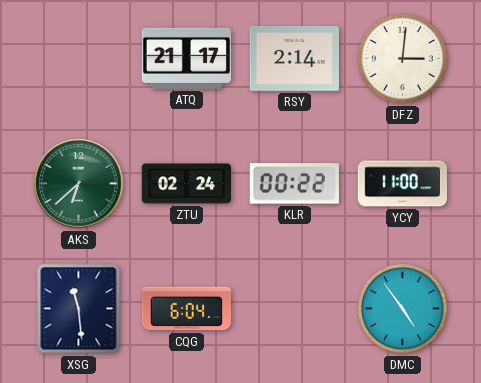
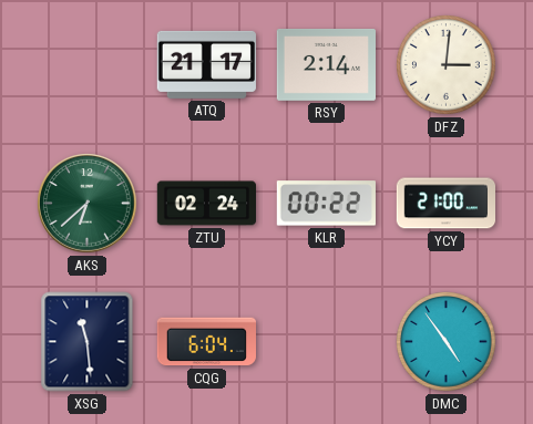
YCY: 11:00 -> 21:00 (445, 204)
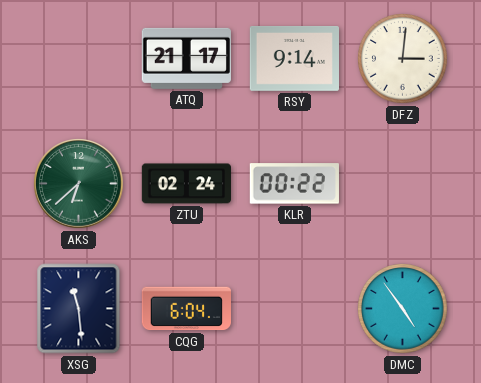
RSY: 2:14 -> 9:14 (294, 59)
YCY: 21:00 -> none (445, 204)
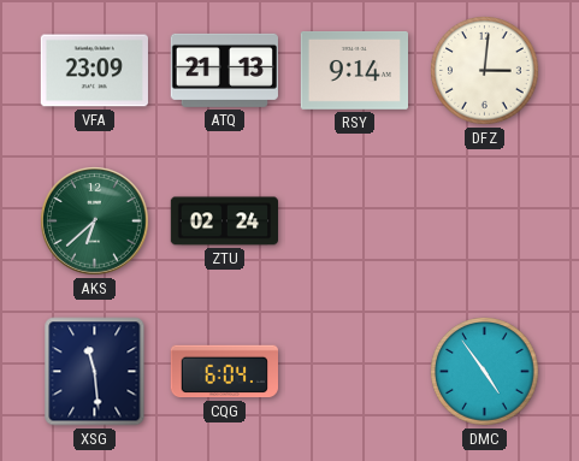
VFA: none -> 23:09 (94, 71)
ATQ: 21:17 -> 21:13 (224, 70)
KLR: 00:22 -> none (294, 184)
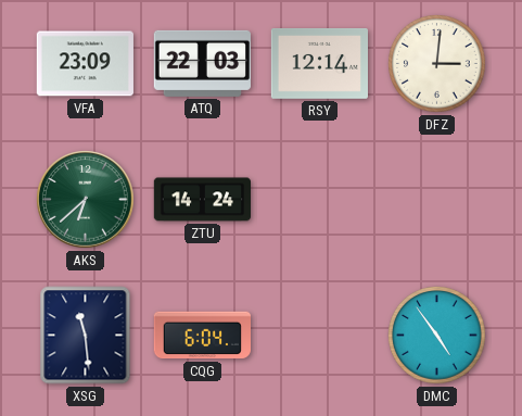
ATQ: 21:13 -> 22:03 (202, 63)
RSY: 9:14 -> 12:14 (319, 64)
ZTU: 02:24 -> 14:24 (203, 200)
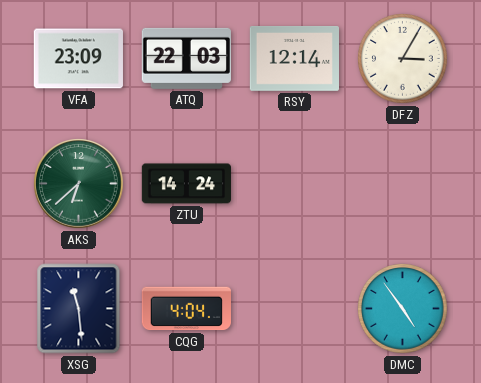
DFZ: 3:01 -> 3:05 (403, 59)
CQG: 6:04 -> 4:04 (186, 309)
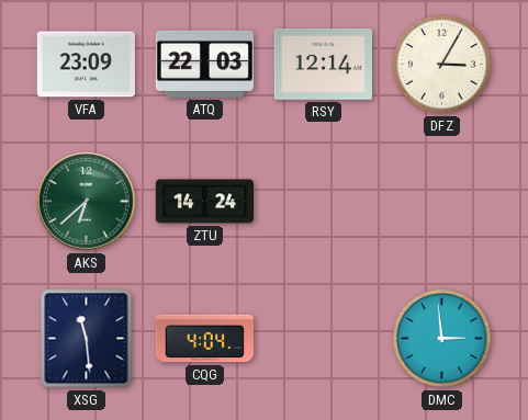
DMC: 4:54 -> 2:59 (442, 339)
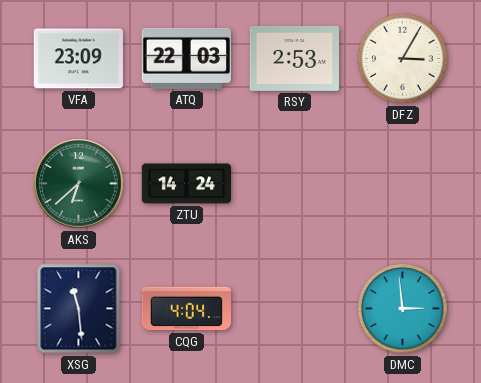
RSY: 12:14 -> 2:53 (294, 59)
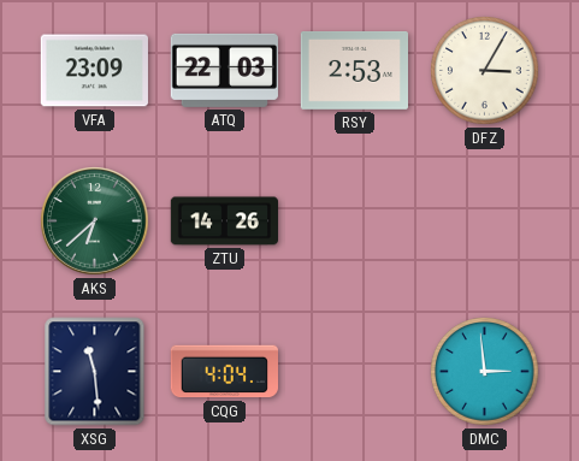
ZTU: 14:24 -> 14:26 (225, 221)
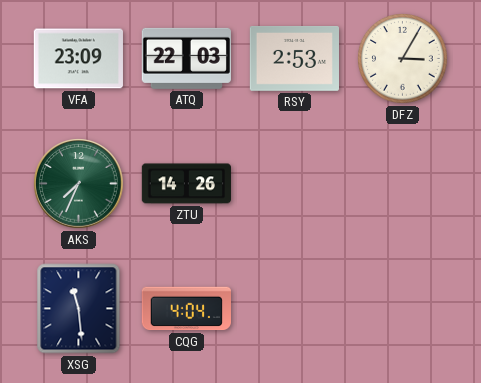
AKS: 6:38 -> 7:34 (79, 184)
DMC: 2:59 -> none (485, 372)
